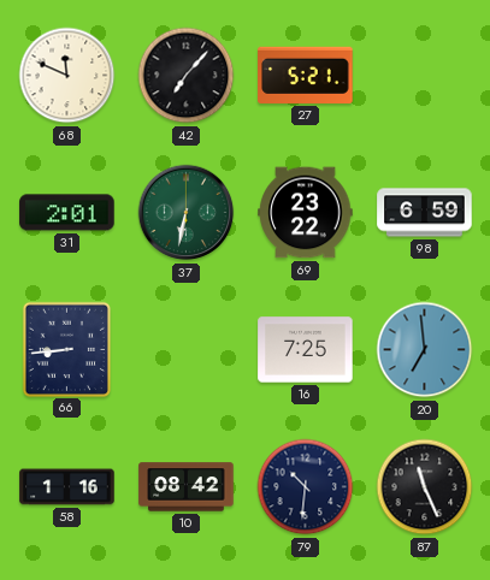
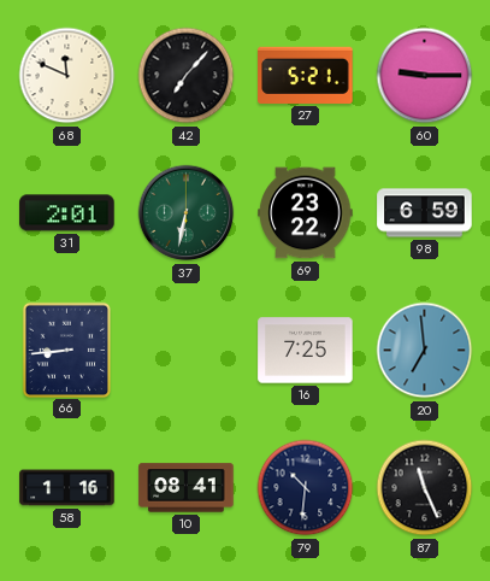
60: none -> 9:15 (425, 76)
10: 08:42 -> 08:41 (187, 488)
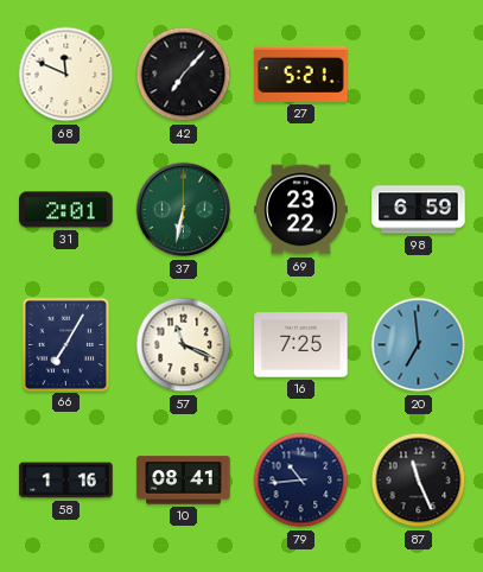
60: 9:15 -> none (425, 76)
66: 8:44 -> 7:05 (65, 344)
57: none -> 11:19 (184, 345)
79: 10:31 -> 10:44 (301, 481)
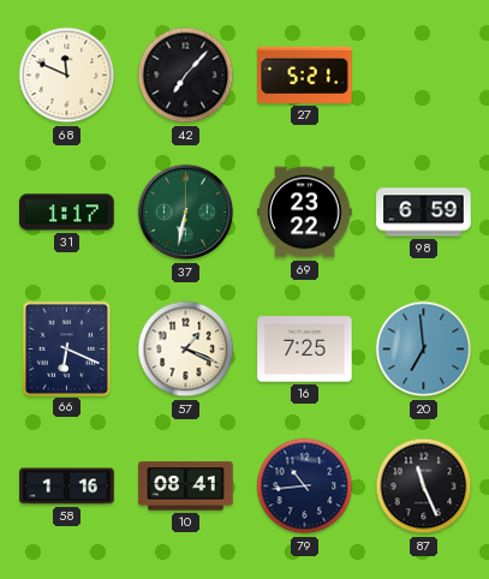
31: 2:01 -> 1:17 (67, 213)
66: 7:05 -> 6:19 (66, 348)
57: 11:19 -> 1:19 (186, 350)
